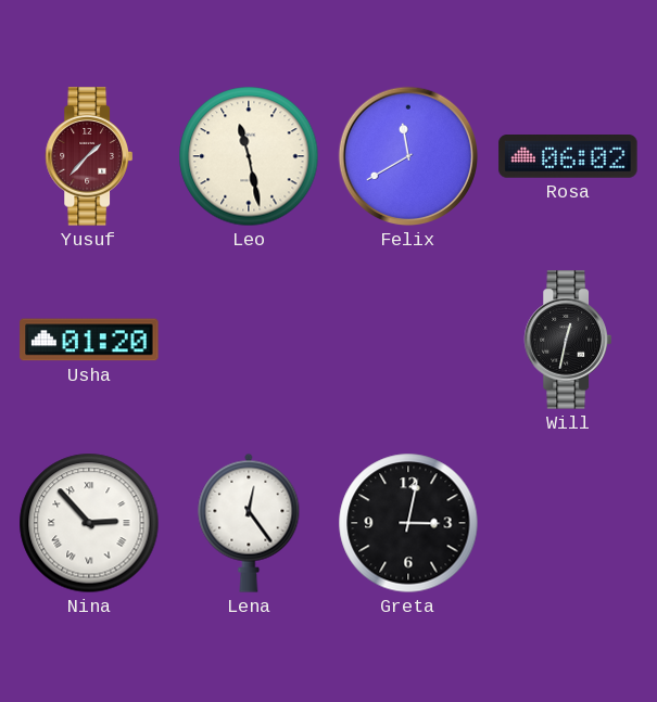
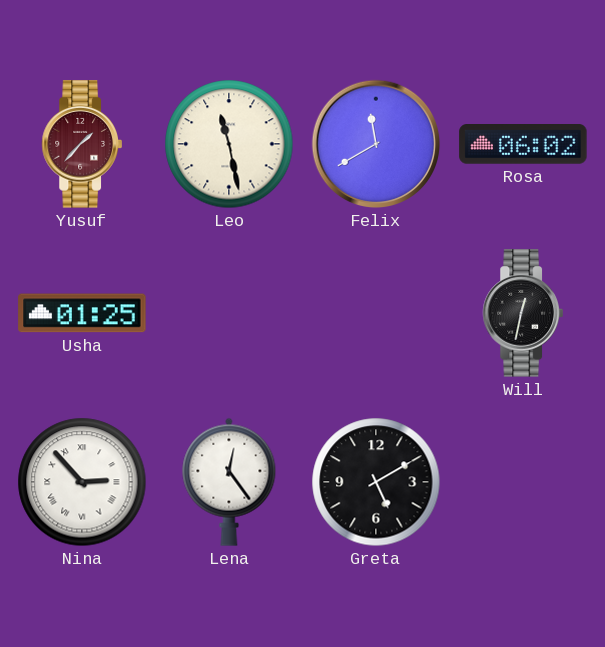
Usha: 01:20 -> 01:25 (82, 313)
Greta: 3:02 -> 5:10 (376, 482)
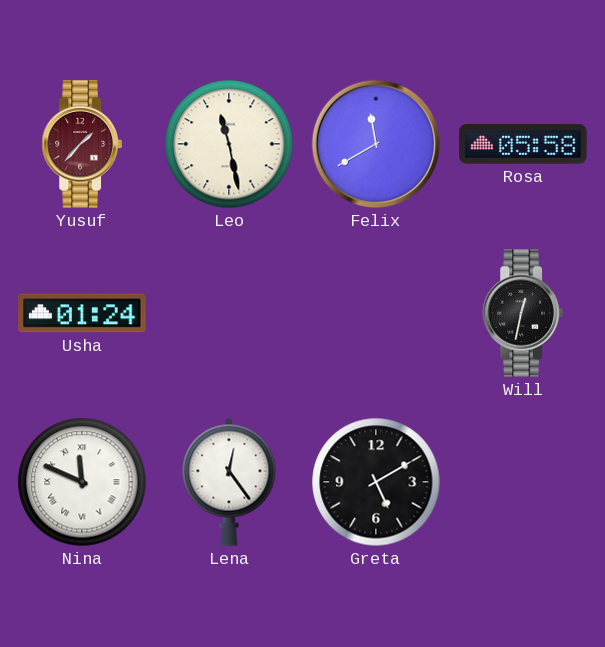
Rosa: 06:02 -> 05:58 (523, 144)
Usha: 01:25 -> 01:24 (82, 313)
Nina: 2:53 -> 11:49 (82, 482)
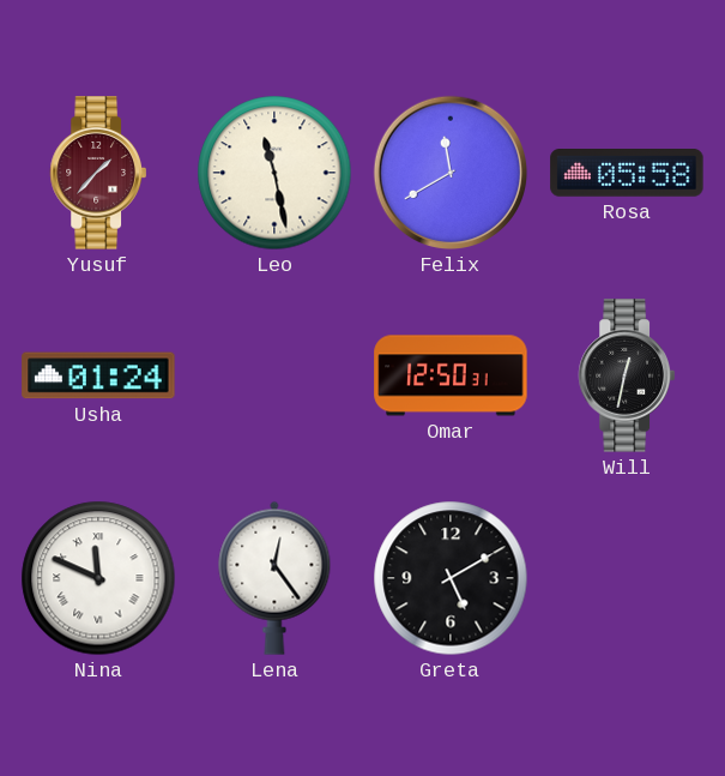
Omar: none -> 12:50 (451, 375)
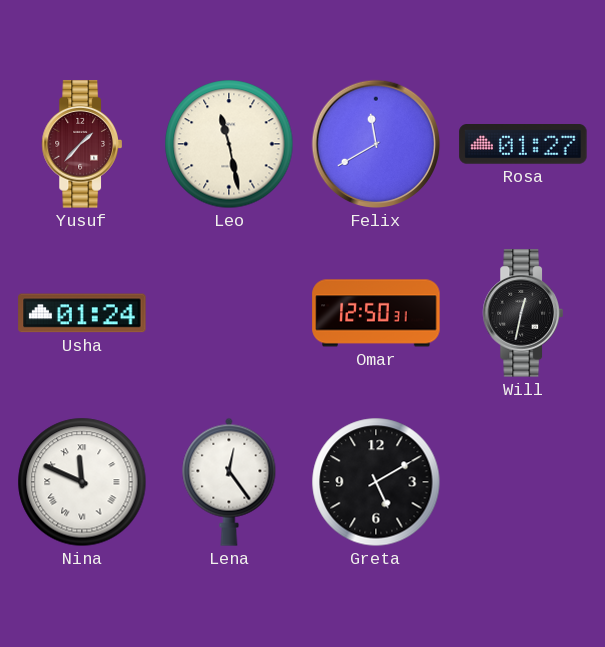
Rosa: 05:58 -> 01:27 (523, 144)
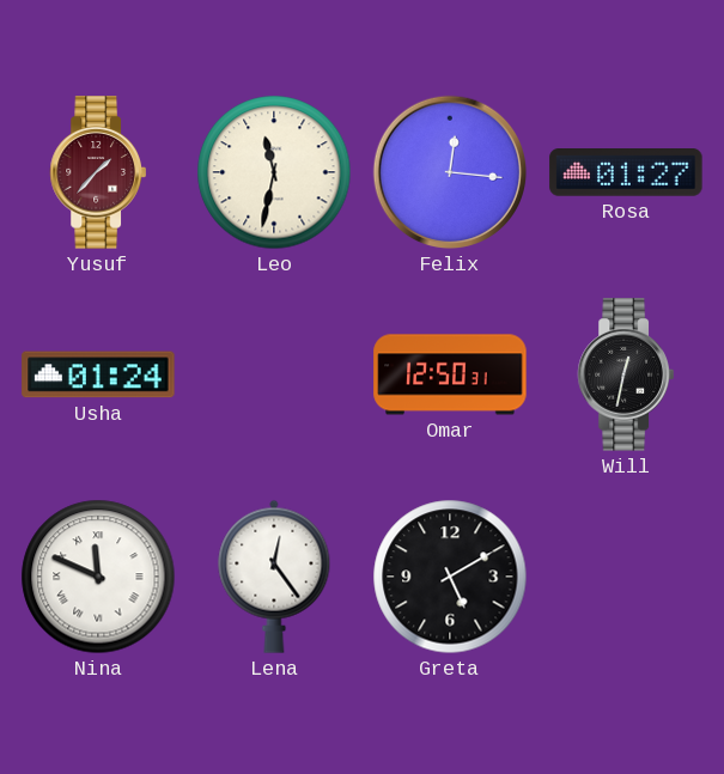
Leo: 11:28 -> 11:32 (274, 172)
Felix: 11:40 -> 12:16 (450, 172)
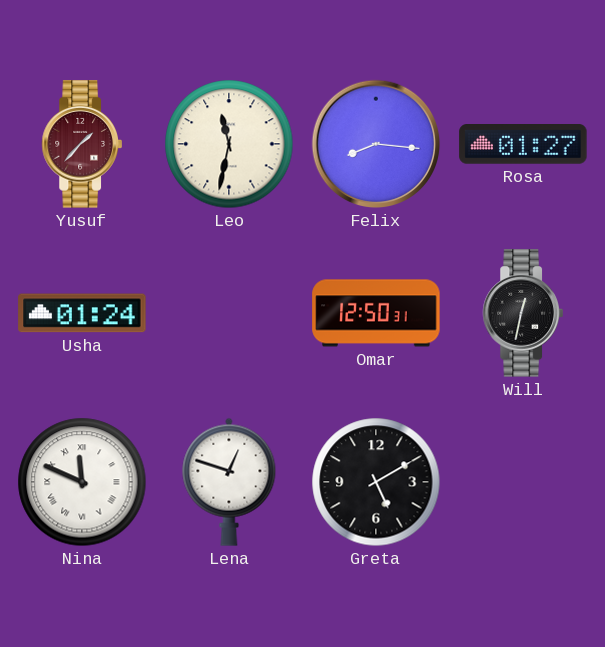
Felix: 12:16 -> 8:16 (376, 144)
Lena: 12:24 -> 12:48 (229, 482)
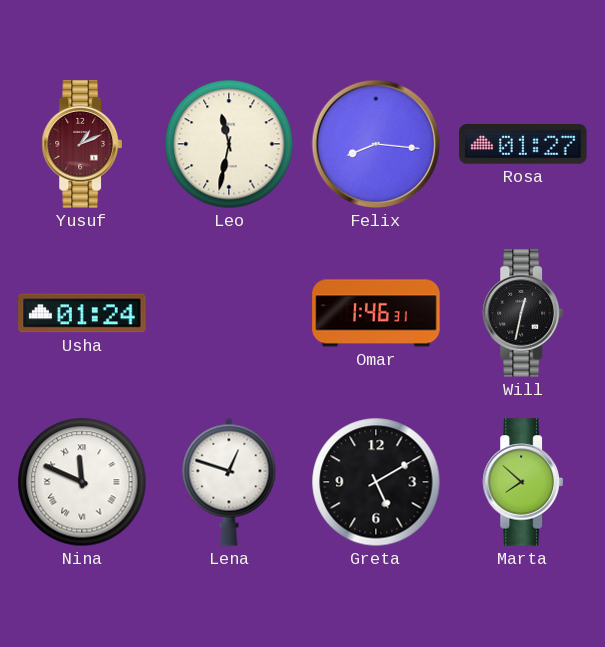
Yusuf: 1:37 -> 1:11 (82, 144)
Omar: 12:50 -> 1:46 (376, 313)
Marta: none -> 7:52 (523, 482)
